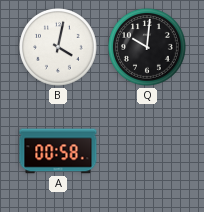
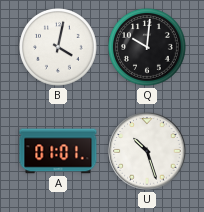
A: 00:58 -> 01:01 (58, 151)
U: none -> 10:27 (147, 151)
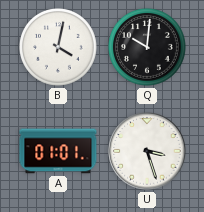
U: 10:27 -> 3:27 (147, 151)
